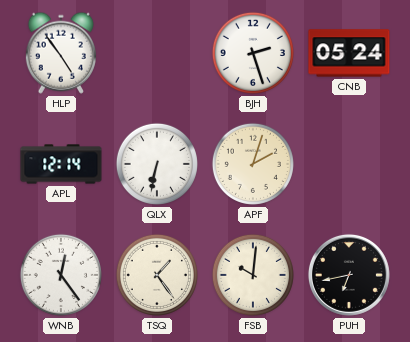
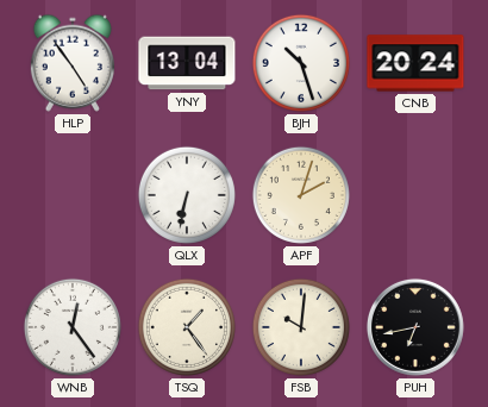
YNY: none -> 13:04 (187, 63)
BJH: 2:27 -> 10:27 (301, 63)
CNB: 05:24 -> 20:24 (415, 63)
APL: 12:14 -> none (61, 164)
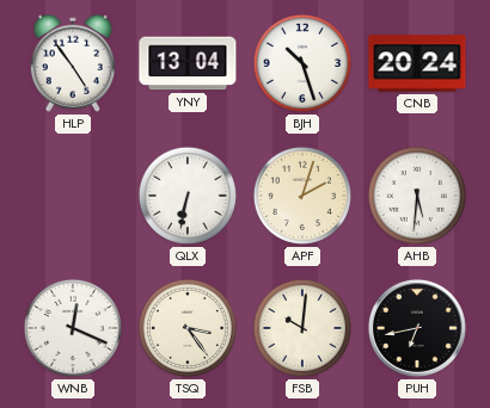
AHB: none -> 5:31 (417, 196)
WNB: 12:24 -> 12:19 (73, 328)
TSQ: 1:24 -> 3:24 (188, 328)
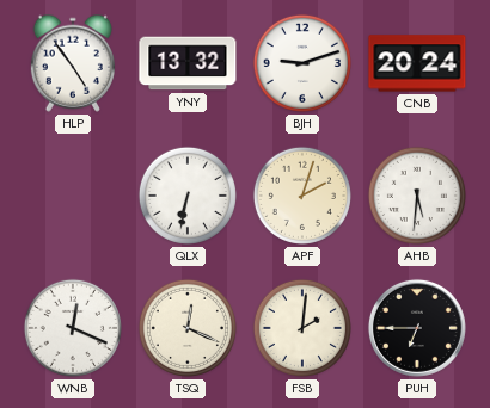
YNY: 13:04 -> 13:32 (188, 63)
BJH: 10:27 -> 9:12 (302, 63)
TSQ: 3:24 -> 12:19 (188, 328)
FSB: 10:01 -> 2:01 (302, 328)
PUH: 6:43 -> 6:45 (417, 328)
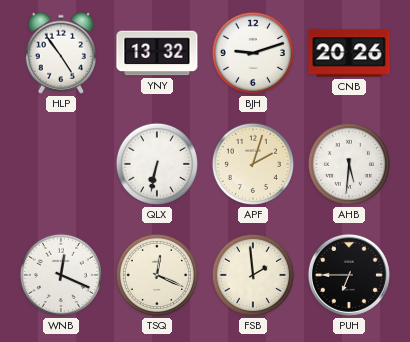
CNB: 20:24 -> 20:26 (349, 53)
FSB: 2:01 -> 1:59 (253, 275)
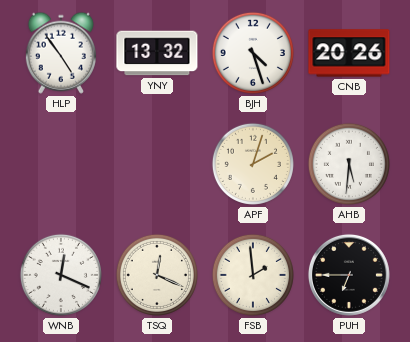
BJH: 9:12 -> 4:27 (253, 53)
QLX: 6:32 -> none (157, 164)
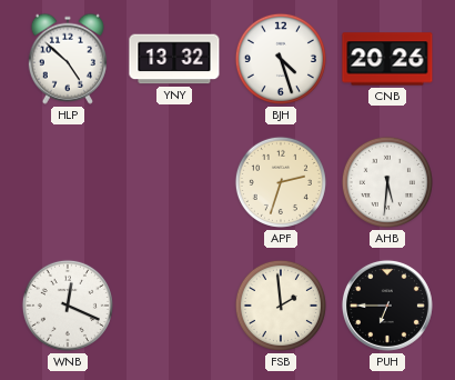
HLP: 4:54 -> 4:52 (68, 59)
APF: 2:03 -> 2:33 (281, 182)
TSQ: 12:19 -> none (157, 275)
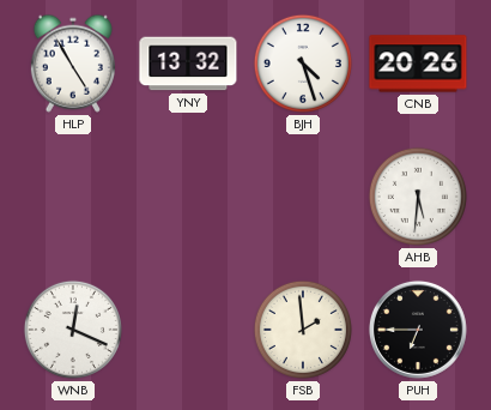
HLP: 4:52 -> 4:55 (73, 64)
APF: 2:33 -> none (281, 182)
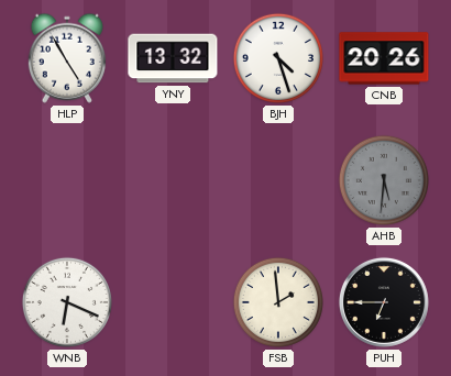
AHB dial: white -> grey (384, 180)
WNB: 12:19 -> 6:19 (67, 302)
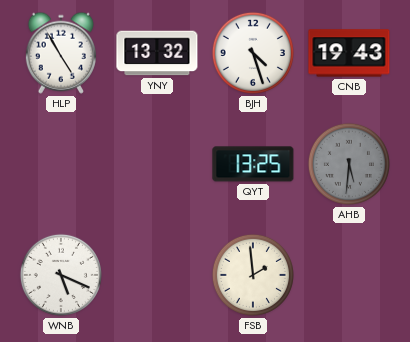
CNB: 20:26 -> 19:43 (349, 53)
QYT: none -> 13:25 (253, 164)
WNB: 6:19 -> 5:19 (61, 275)
PUH: 6:45 -> none (384, 302)
